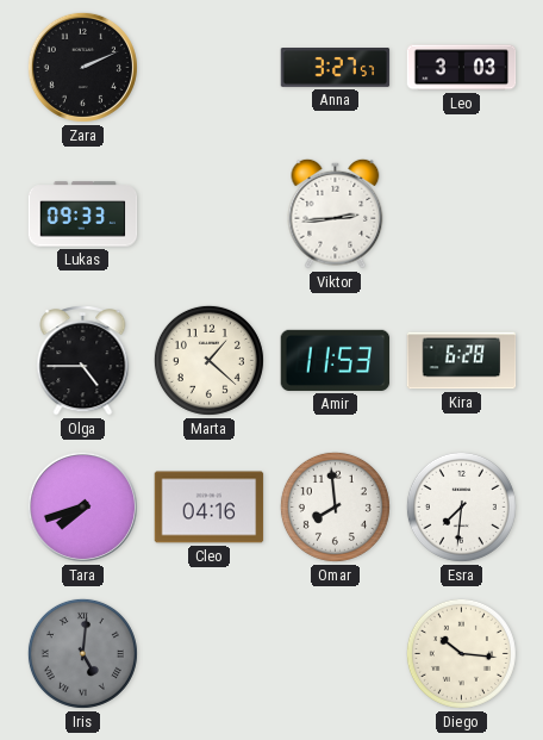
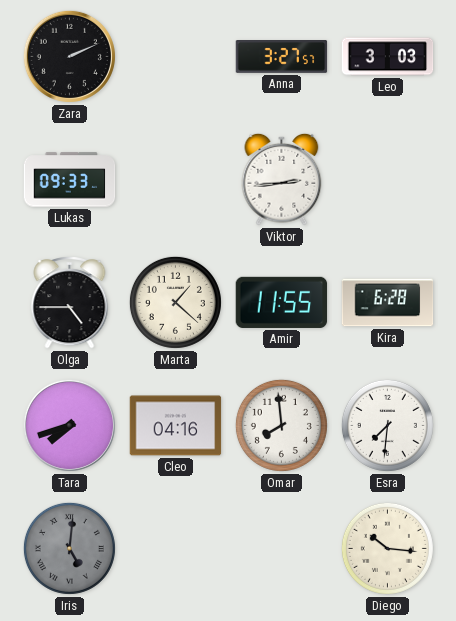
Amir: 11:53 -> 11:55 (282, 302)
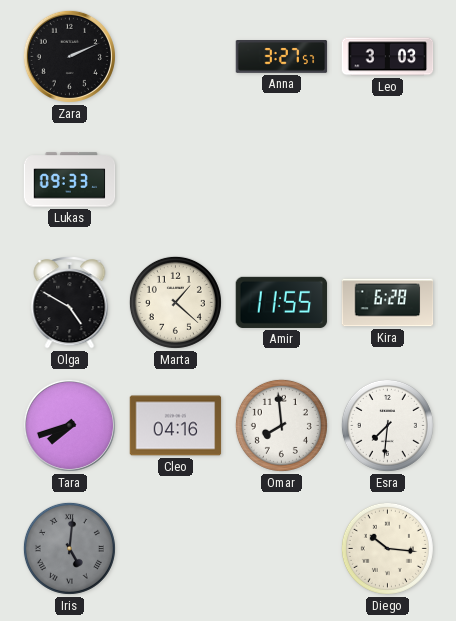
Viktor: 2:44 -> none (282, 179)
Olga: 4:45 -> 4:50 (70, 303)
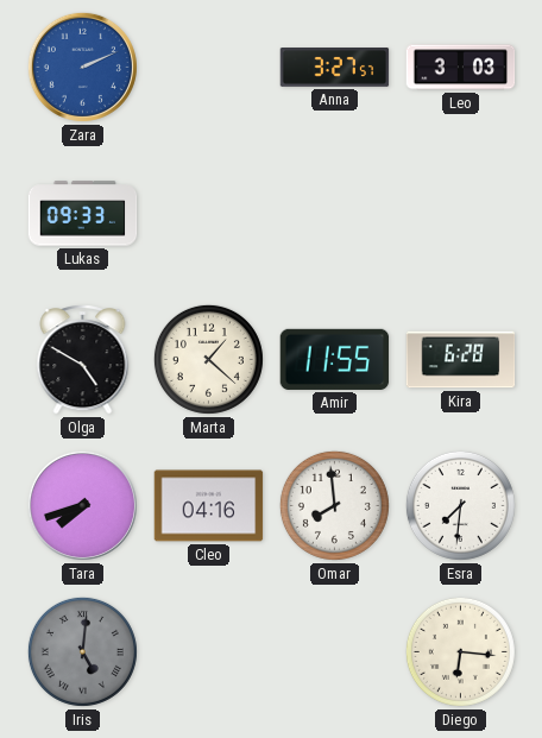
Zara dial: black -> blue (82, 67)
Diego: 10:16 -> 6:16 (460, 651)
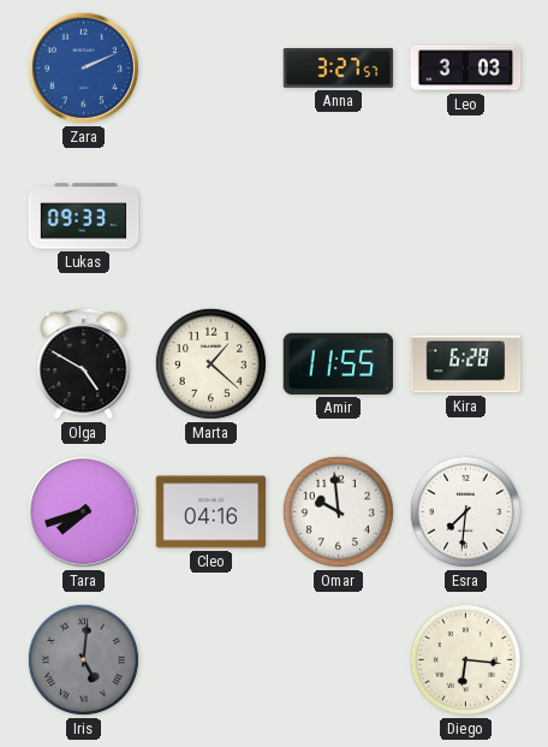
Omar: 7:59 -> 9:59 (338, 511)
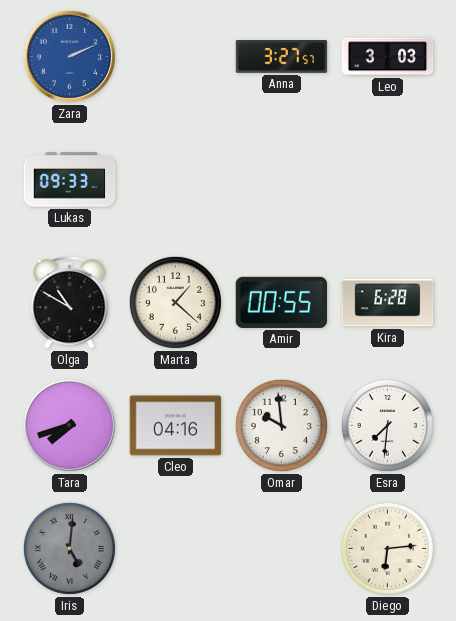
Olga: 4:50 -> 10:50 (70, 303)
Amir: 11:55 -> 00:55 (282, 302)
Diego: 6:16 -> 6:14 (387, 548)
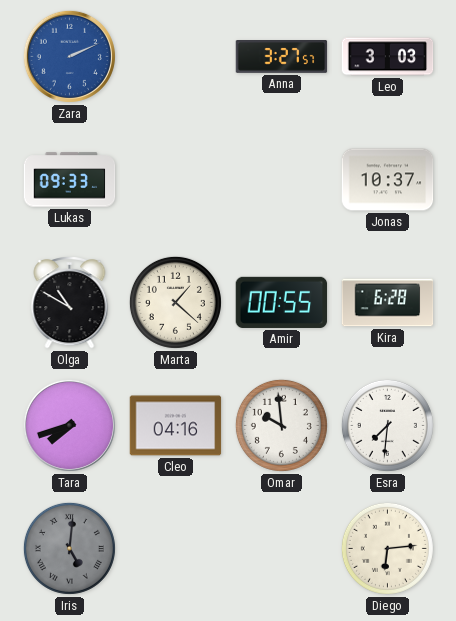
Jonas: none -> 10:37 (388, 180)
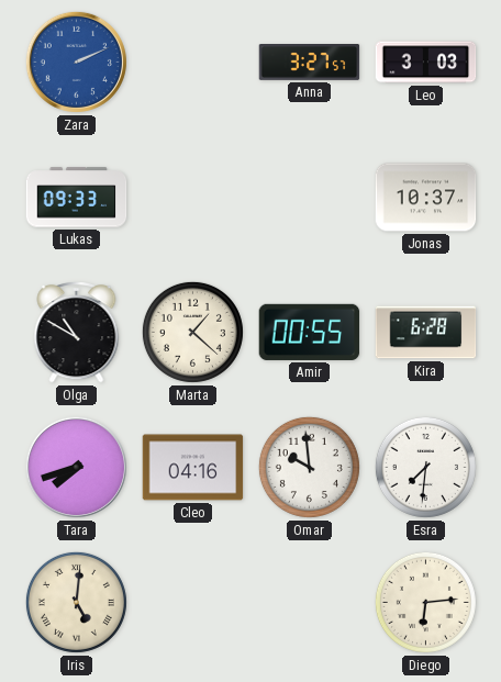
Iris dial: grey -> cream (76, 602)
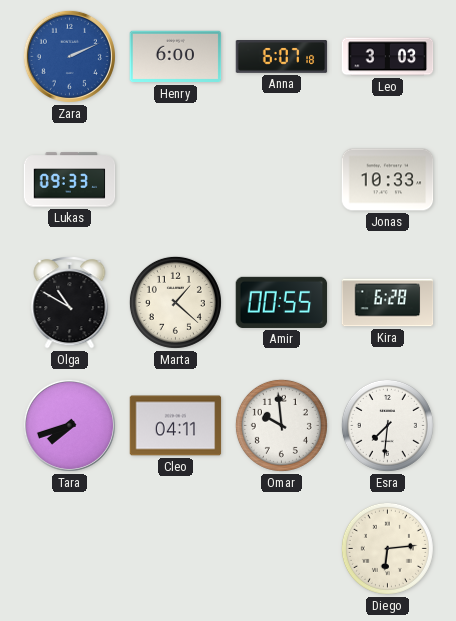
Henry: none -> 6:00 (176, 57)
Anna: 3:27 -> 6:07 (282, 57)
Jonas: 10:37 -> 10:33 (388, 180)
Cleo: 04:16 -> 04:11 (176, 426)
Iris: 5:01 -> none (76, 602)
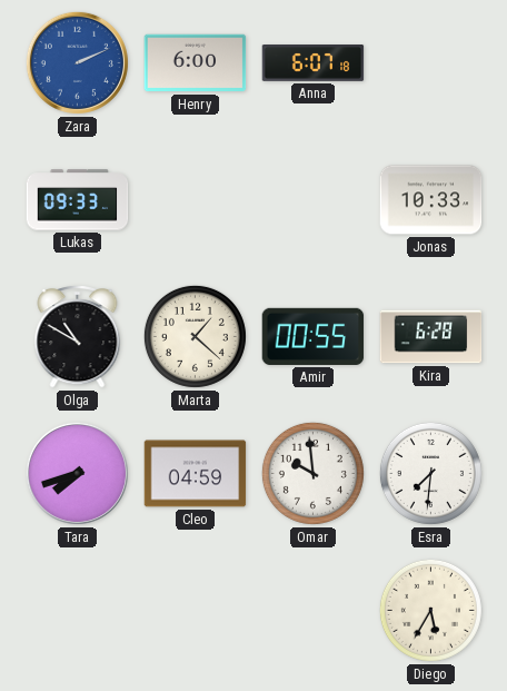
Leo: 3:03 -> none (388, 57)
Cleo: 04:11 -> 04:59 (196, 474)
Diego: 6:14 -> 5:35 (430, 610)
